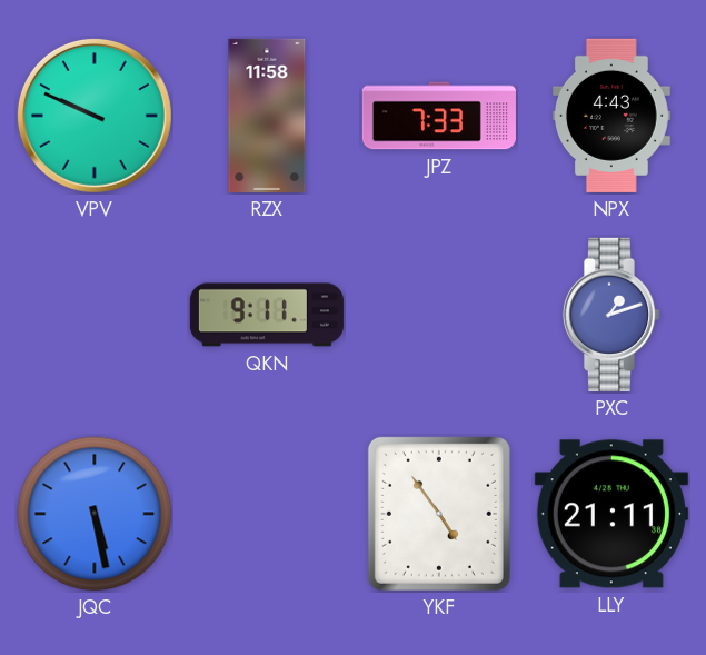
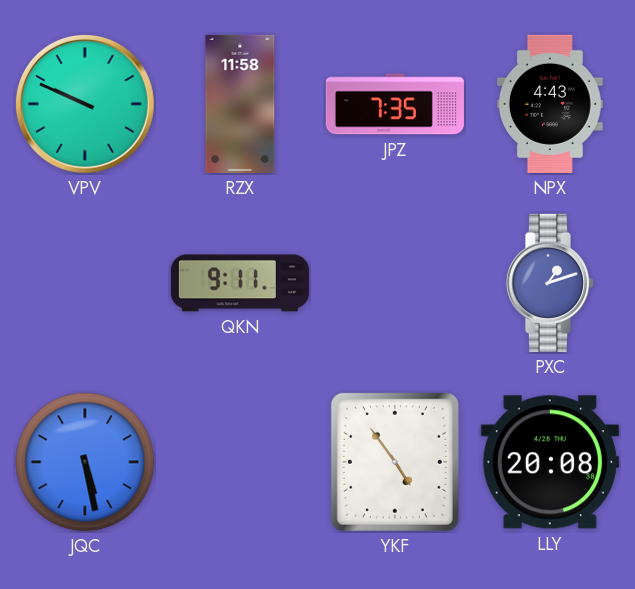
JPZ: 7:33 -> 7:35 (395, 104)
LLY: 21:11 -> 20:08 (550, 462)
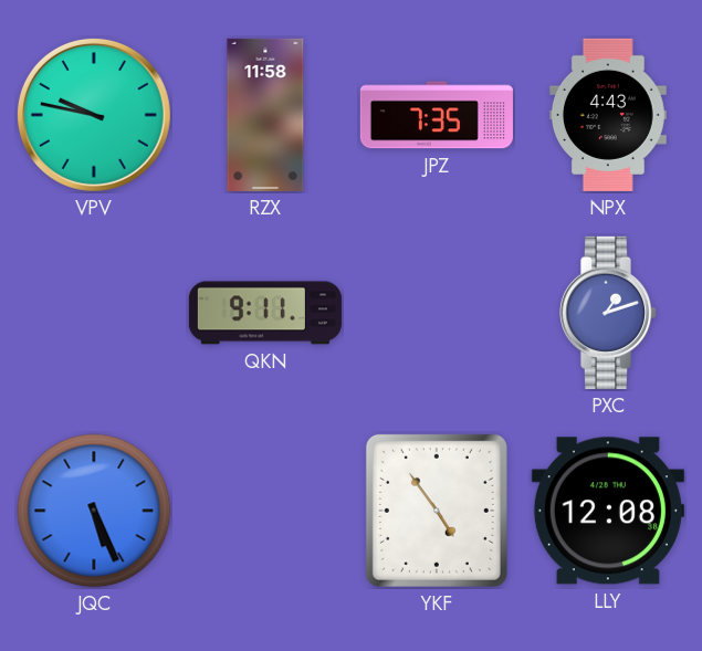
VPV: 9:49 -> 9:47 (94, 115)
JQC: 5:28 -> 5:26 (94, 511)
LLY: 20:08 -> 12:08 (608, 511)
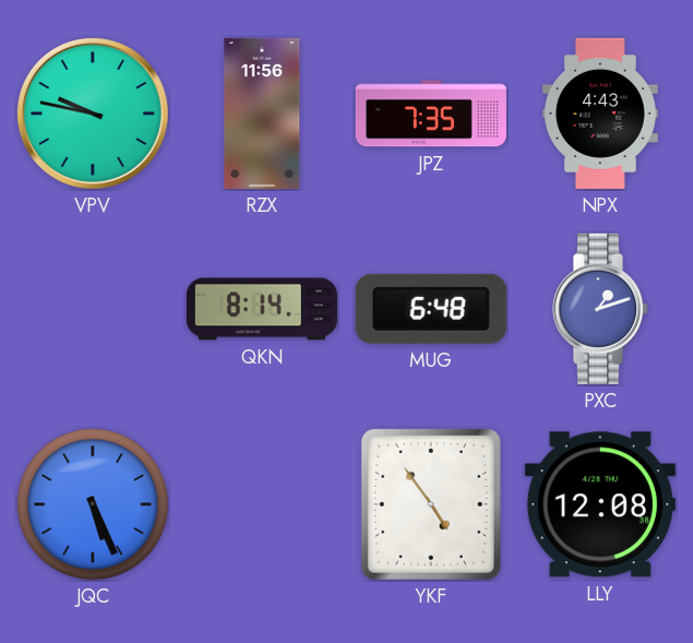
RZX: 11:58 -> 11:56 (262, 114)
QKN: 9:11 -> 8:14 (262, 309)
MUG: none -> 6:48 (431, 309)
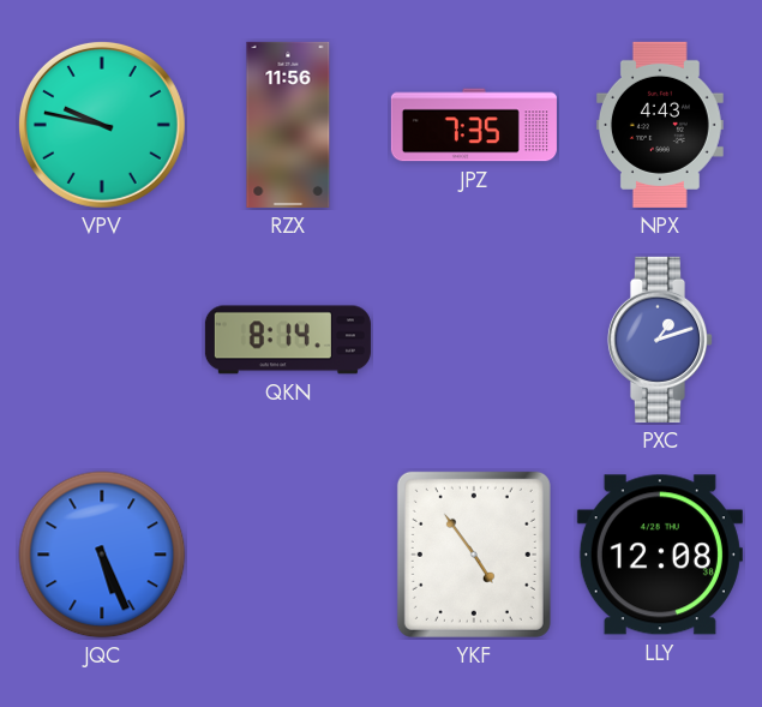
MUG: 6:48 -> none (431, 309)
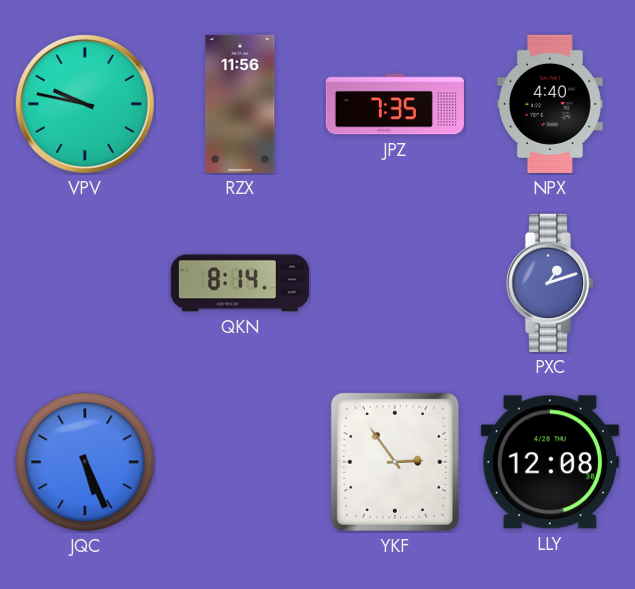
NPX: 4:43 -> 4:40 (550, 104)
YKF: 4:54 -> 2:54 (395, 462)
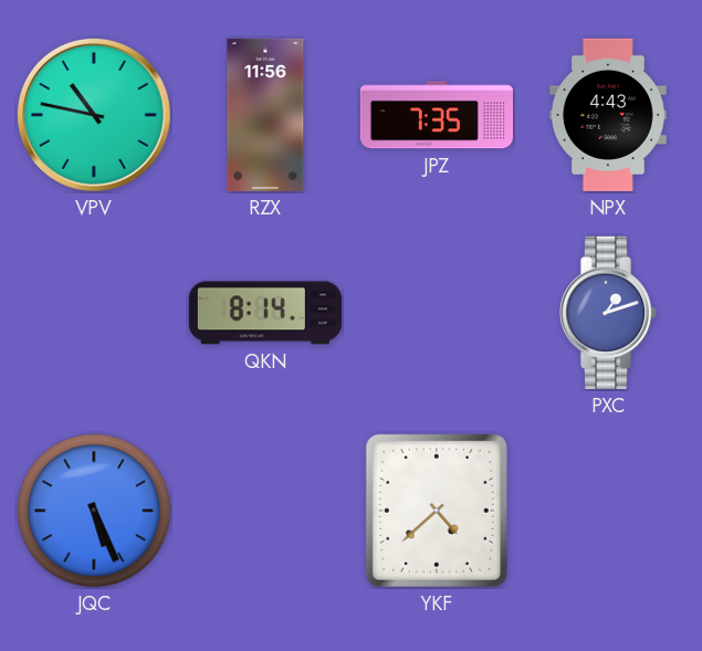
VPV: 9:47 -> 10:47 (94, 115)
NPX: 4:40 -> 4:43 (608, 115)
YKF: 2:54 -> 4:38 (437, 511)
LLY: 12:08 -> none (550, 462)
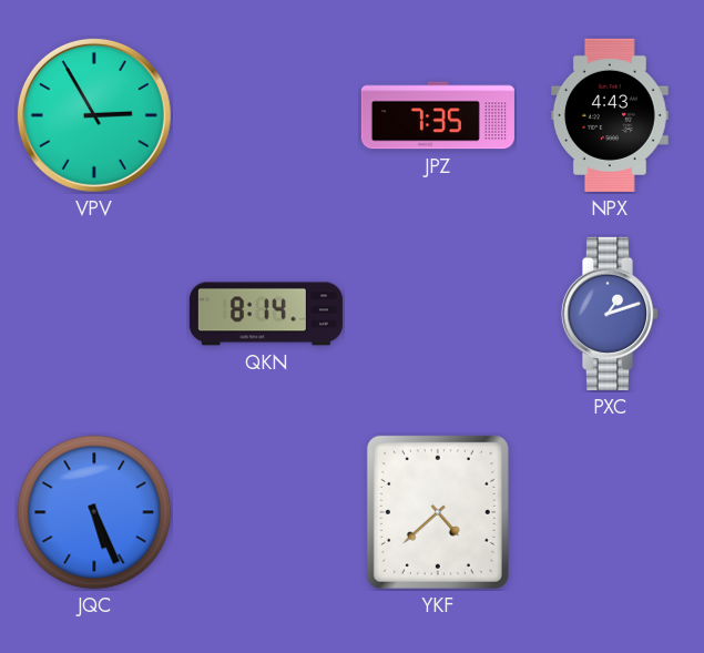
VPV: 10:47 -> 2:55 (94, 115)
RZX: 11:56 -> none (265, 115)
